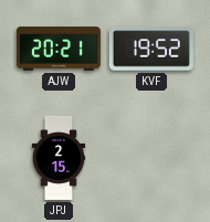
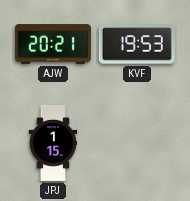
KVF: 19:52 -> 19:53 (137, 44)
JPJ: 2:15 -> 1:15 (53, 143)
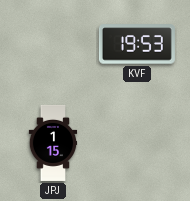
AJW: 20:21 -> none (53, 44)
